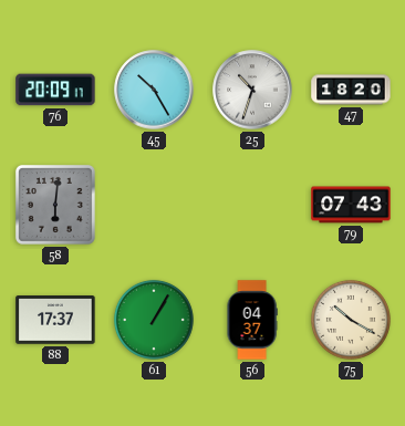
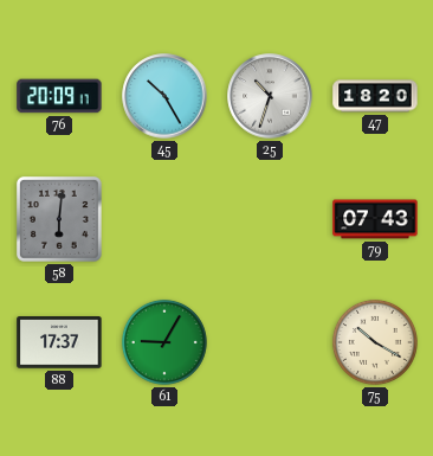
61: 1:05 -> 9:05 (164, 342)
56: 04:37 -> none (252, 320)
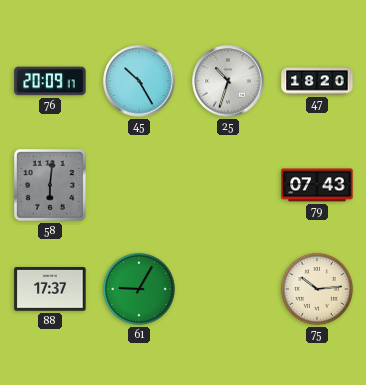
75: 10:20 -> 10:14 (317, 289)
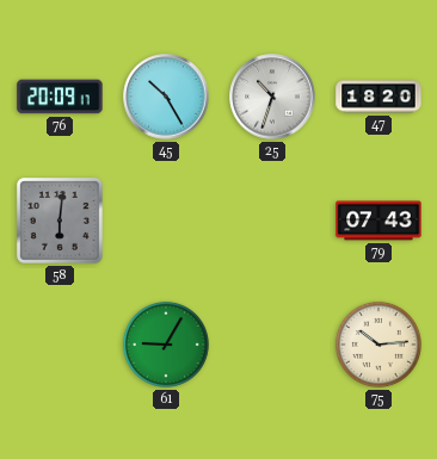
88: 17:37 -> none (50, 289)
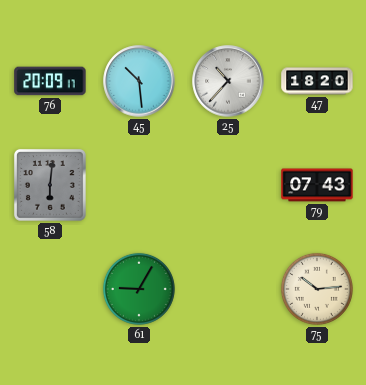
45: 10:25 -> 10:29 (139, 81)
25: 10:33 -> 10:37 (228, 81)
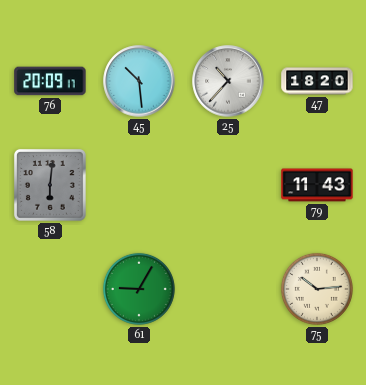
79: 07:43 -> 11:43 (317, 185)
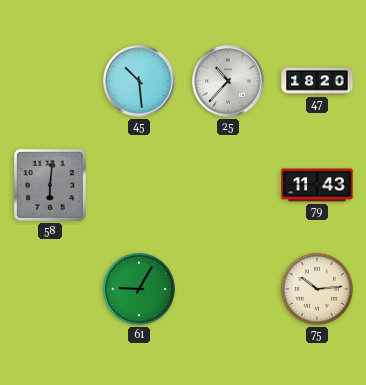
76: 20:09 -> none (50, 81)
